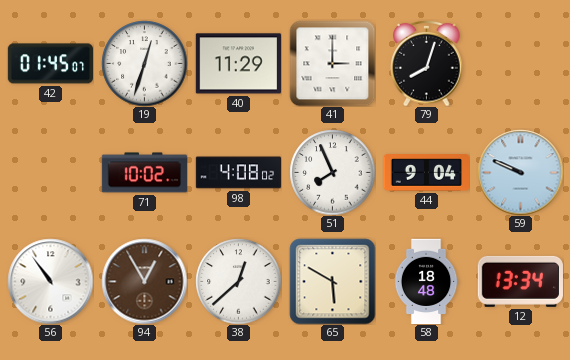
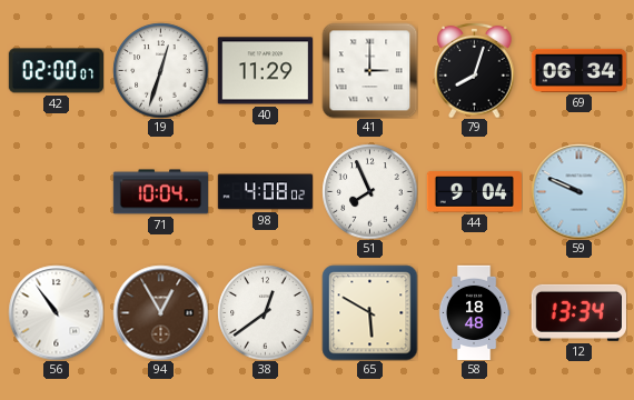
42: 01:45 -> 02:00 (56, 71)
69: none -> 06:34 (578, 70)
71: 10:02 -> 10:04 (160, 192)
38: 12:38 -> 12:39 (265, 312)
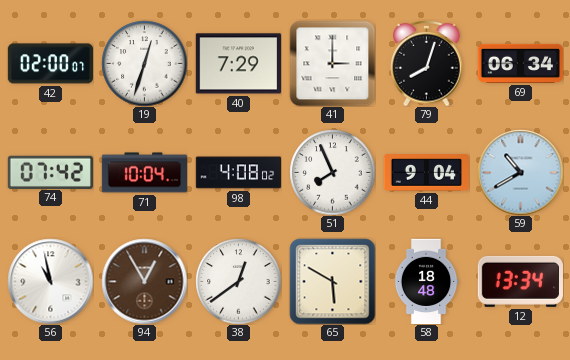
40: 11:29 -> 7:29 (238, 64)
74: none -> 07:42 (50, 172)
59: 9:49 -> 10:40 (520, 172)
56: 10:54 -> 10:58 (50, 281)
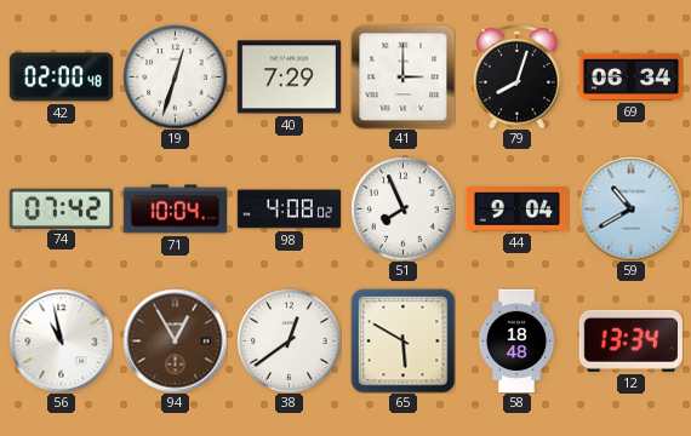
42: 02:00:07 -> 02:00:48 (61, 78)
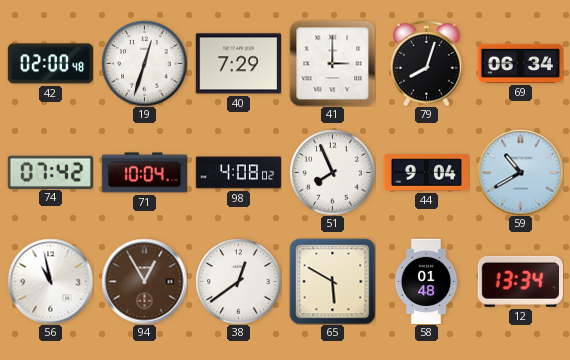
58: 18:48 -> 01:48 (426, 281)
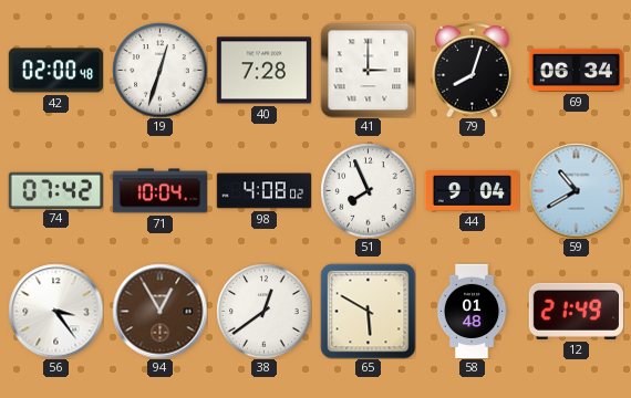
40: 7:29 -> 7:28 (263, 71)
56: 10:58 -> 3:24 (55, 311)
12: 13:34 -> 21:49 (576, 311)
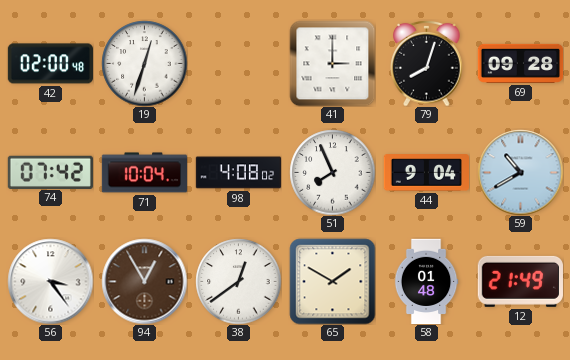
40: 7:28 -> none (263, 71)
69: 06:34 -> 09:28 (520, 63)
65: 5:50 -> 1:50 (332, 281)
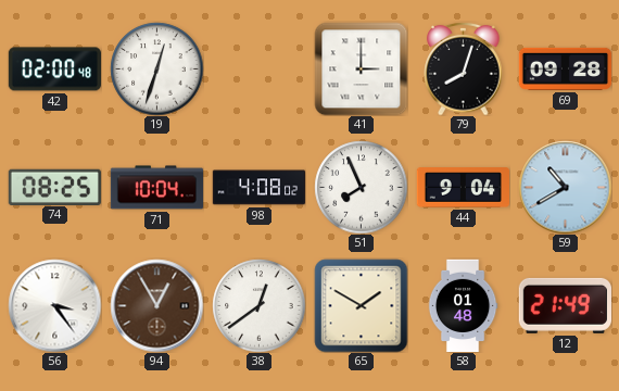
74: 07:42 -> 08:25 (54, 187)
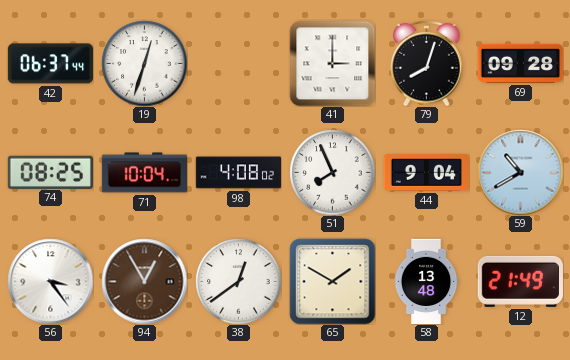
42: 02:00 -> 06:37 (50, 64)
58: 01:48 -> 13:48 (426, 281)
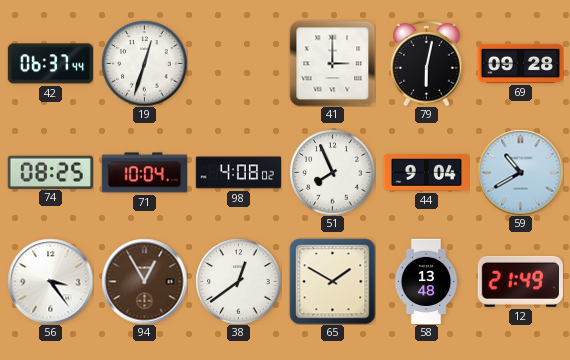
79: 8:03 -> 6:02 (427, 63)
